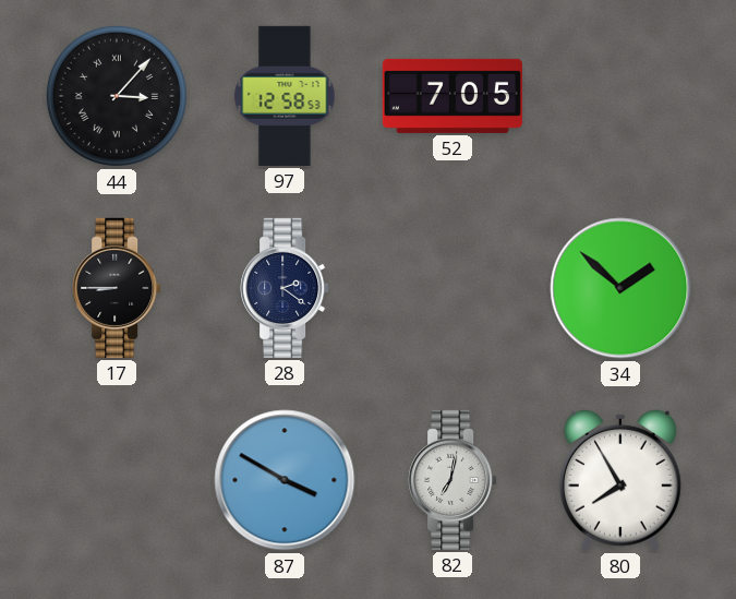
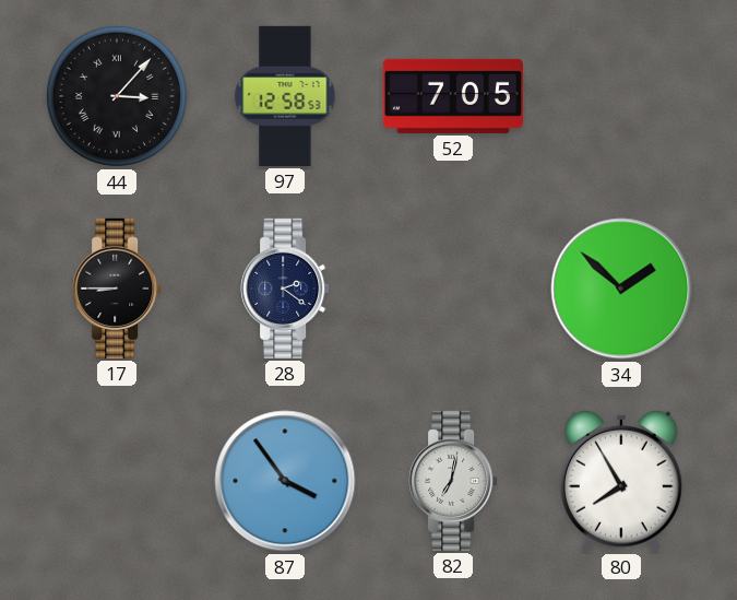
87: 3:50 -> 3:54 (285, 481)
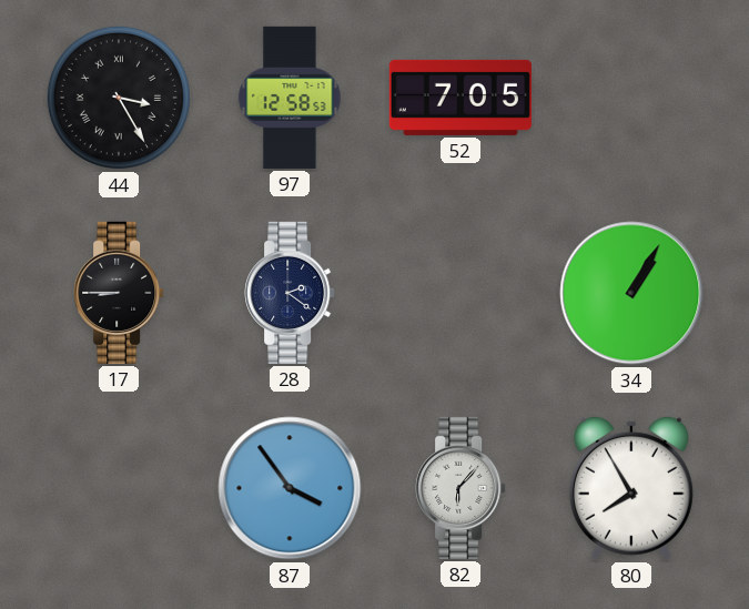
44: 3:07 -> 3:25 (119, 98)
34: 1:52 -> 1:05 (631, 293)
82: 7:02 -> 6:07 (460, 488)
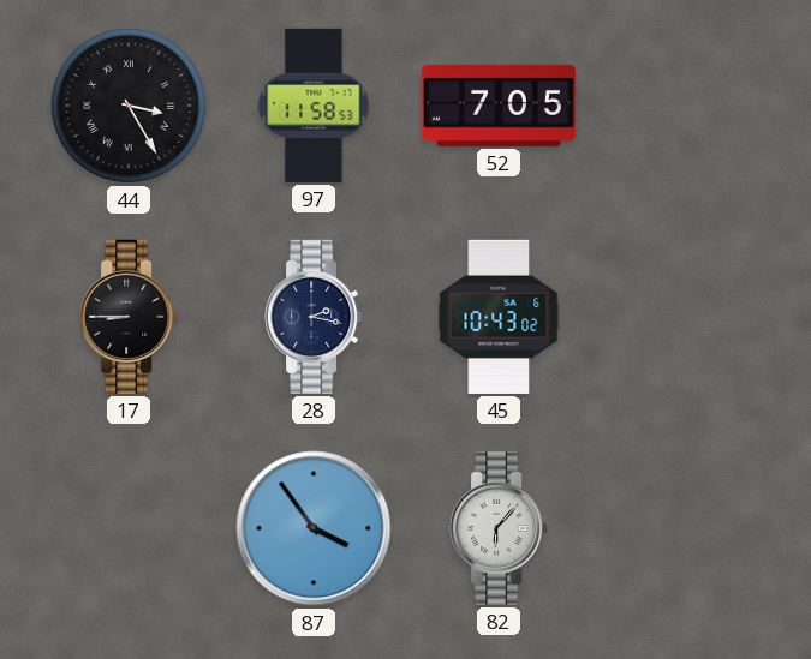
97: 12:58 -> 11:58 (314, 106)
28: 2:21 -> 2:17 (314, 317)
45: none -> 10:43 (499, 317)
34: 1:05 -> none (631, 293)
80: 7:55 -> none (631, 488)
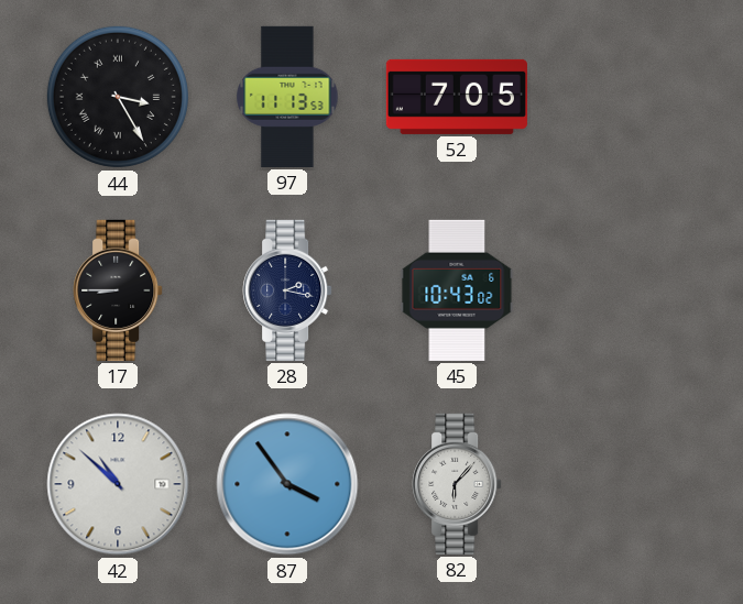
97: 11:58 -> 11:13 (287, 97)
42: none -> 10:52 (118, 484)
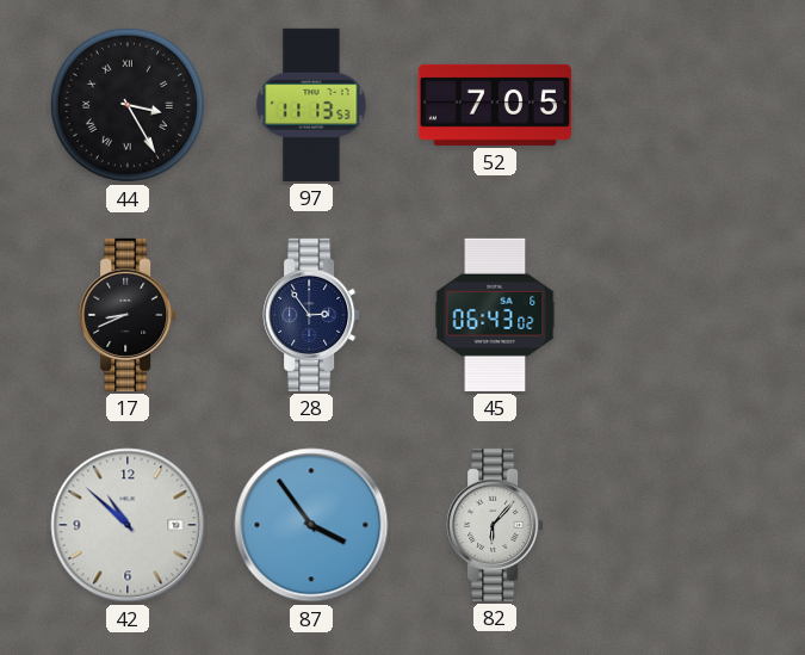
17: 8:45 -> 8:41 (128, 315)
28: 2:17 -> 2:54 (311, 315)
45: 10:43 -> 06:43 (495, 315)
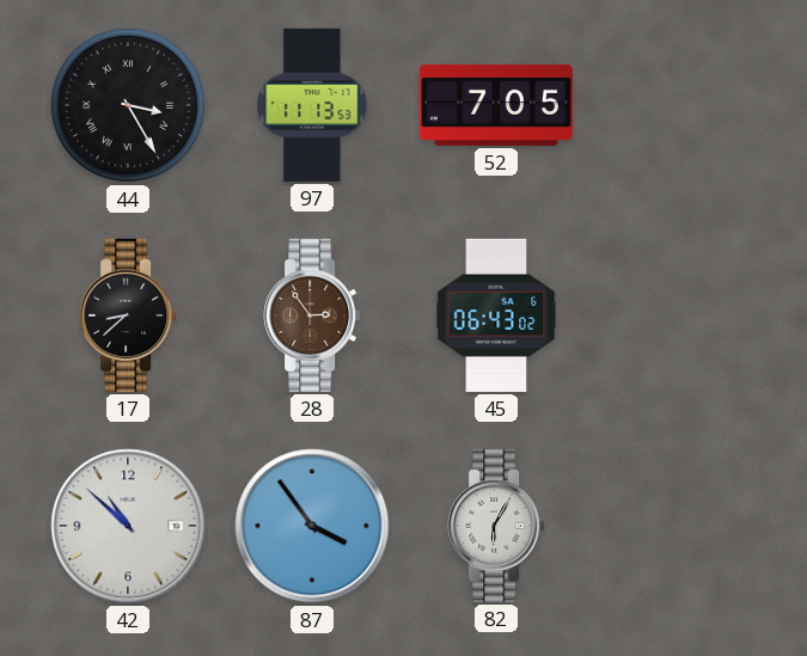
17: 8:41 -> 8:38 (128, 315)
28 dial: navy -> brown (312, 315)
82: 6:07 -> 6:05 (496, 526)
